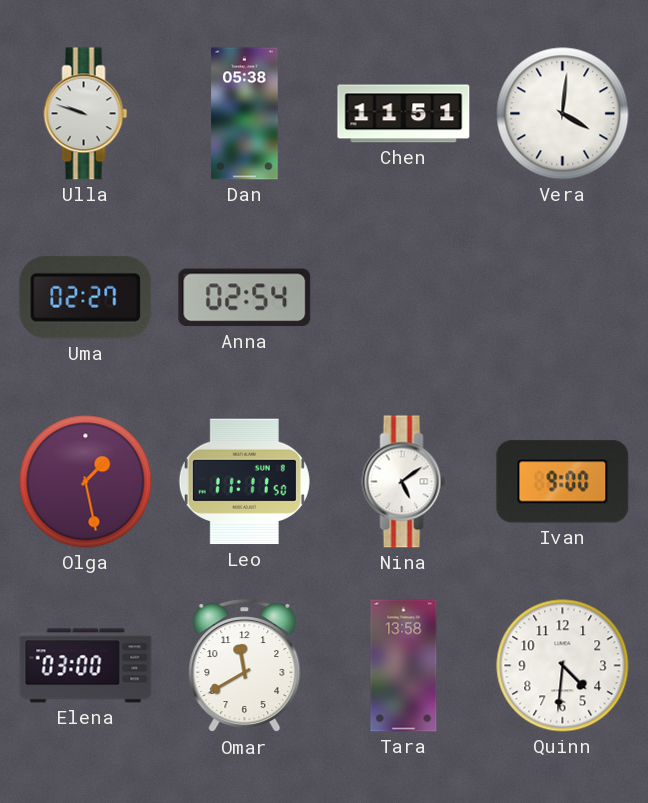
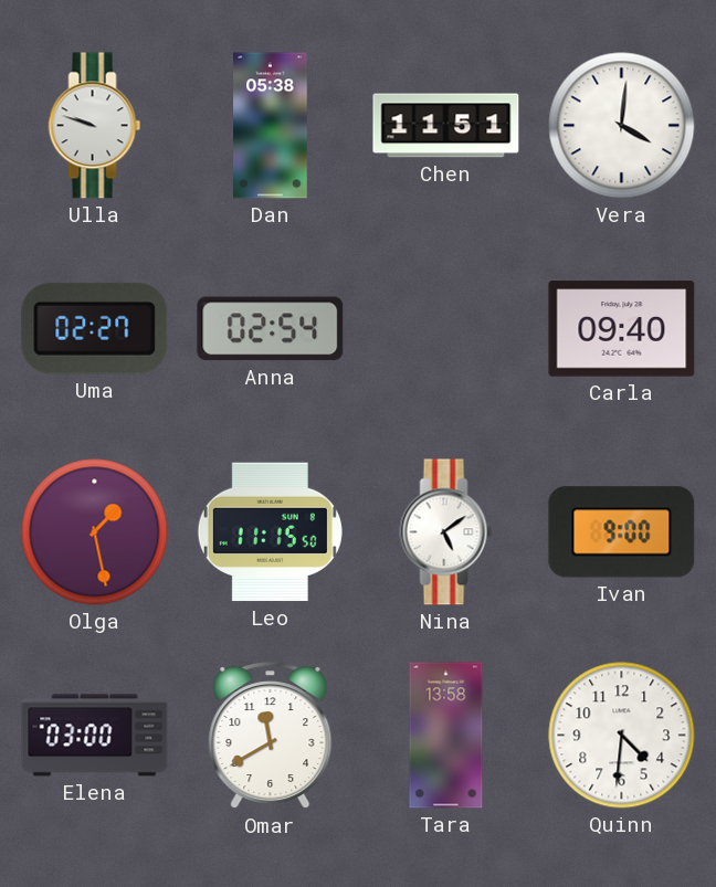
Carla: none -> 09:40 (622, 329)
Leo: 11:11 -> 11:15 (270, 532)
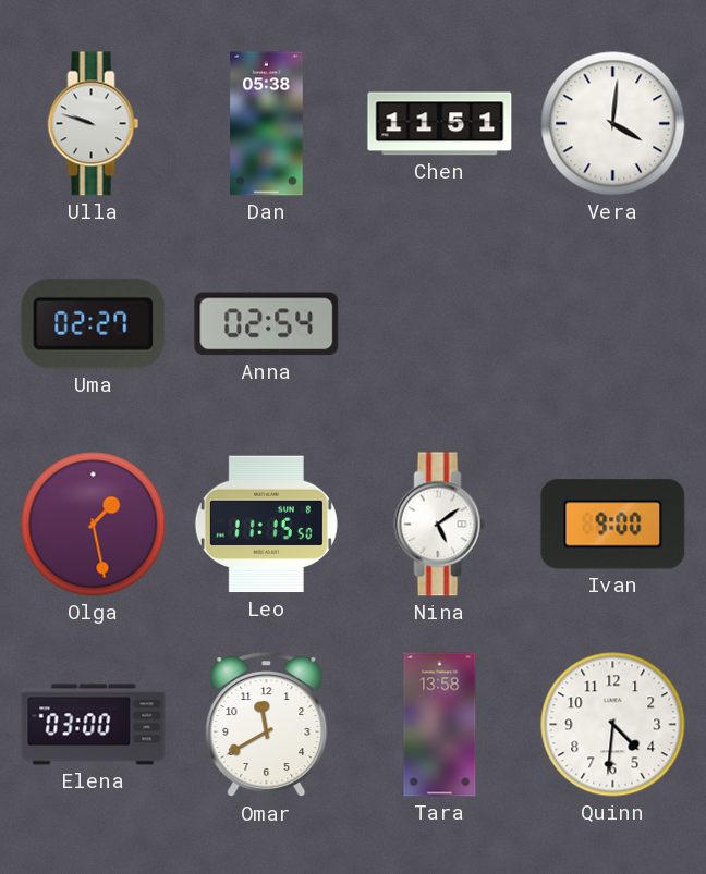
Carla: 09:40 -> none (622, 329)
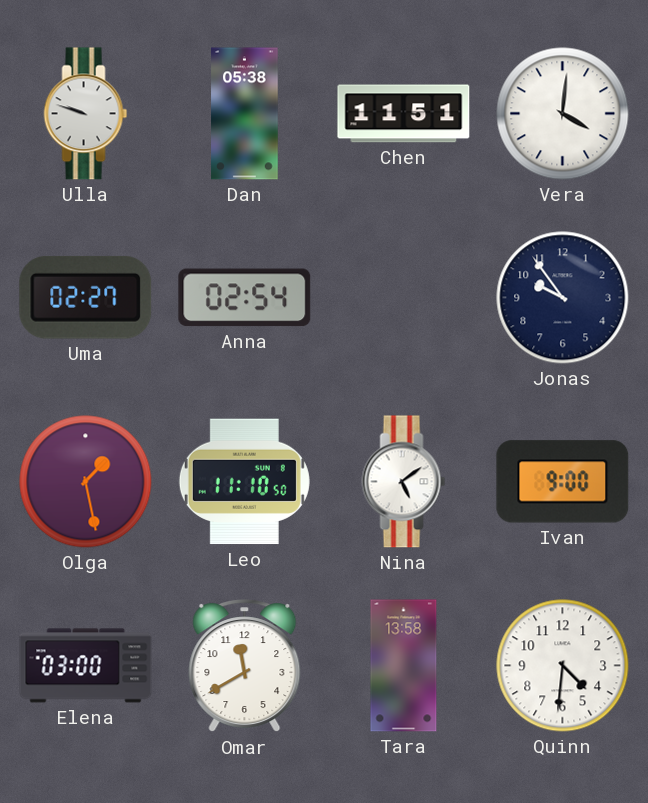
Jonas: none -> 9:54 (563, 298)
Leo: 11:15 -> 11:10 (244, 482)
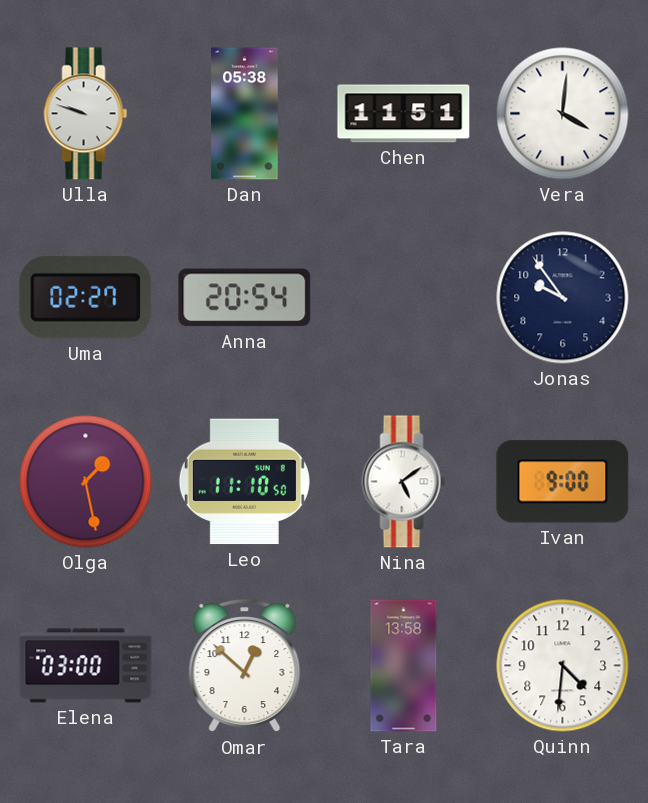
Anna: 02:54 -> 20:54 (245, 298)
Omar: 11:40 -> 12:52 (245, 666)
